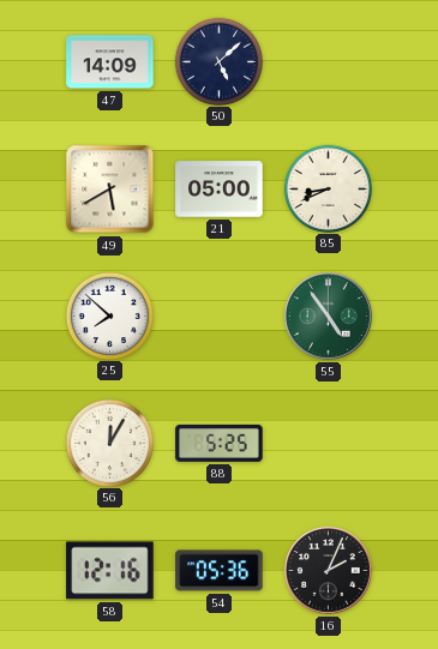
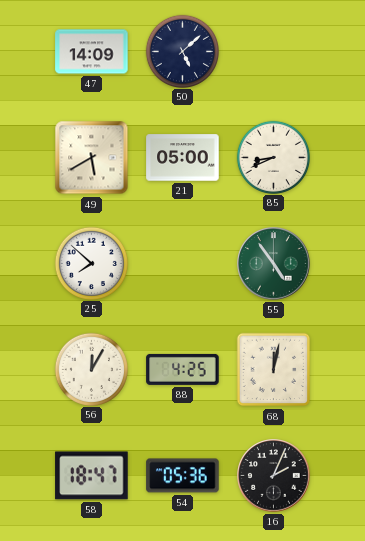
88: 5:25 -> 4:25 (183, 369)
68: none -> 12:02 (274, 370)
58: 12:16 -> 18:47 (92, 476)
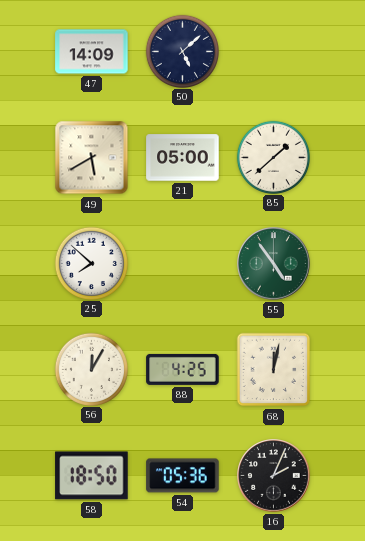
85: 8:41 -> 1:38 (273, 157)
58: 18:47 -> 18:50 (92, 476)
